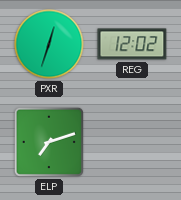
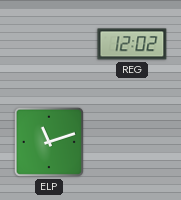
PXR: 12:33 -> none (49, 44)
ELP: 7:12 -> 11:12 (49, 142)
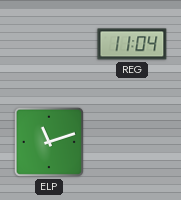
REG: 12:02 -> 11:04 (132, 44)
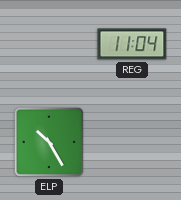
ELP: 11:12 -> 10:25 (49, 142)
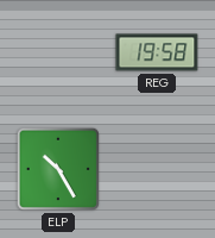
REG: 11:04 -> 19:58 (157, 52)
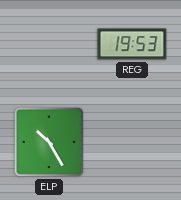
REG: 19:58 -> 19:53 (132, 44)
